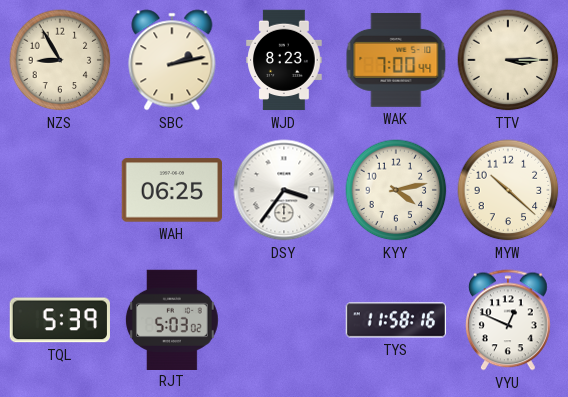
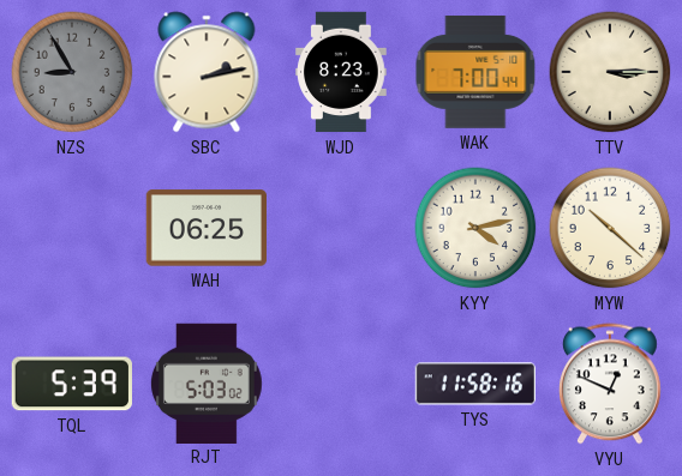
NZS dial: cream -> grey (72, 72)
DSY: 3:36 -> none (284, 190)
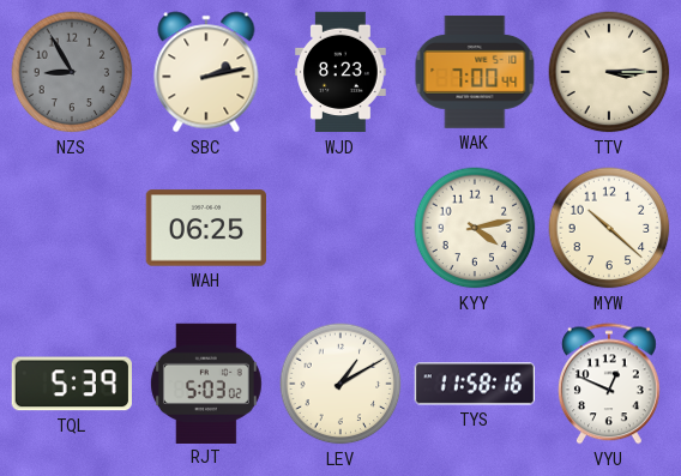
LEV: none -> 1:10 (340, 384)
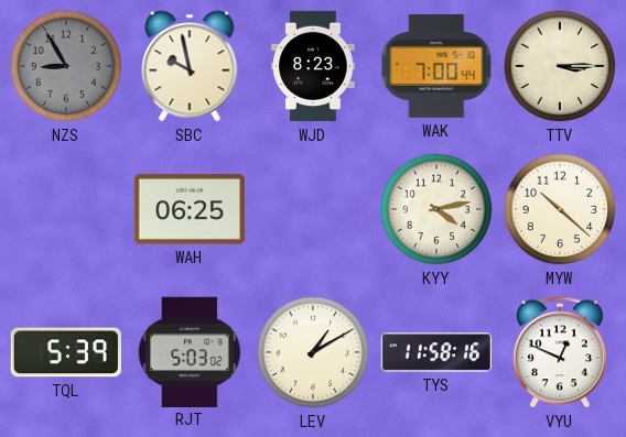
SBC: 2:13 -> 9:58 (190, 66)
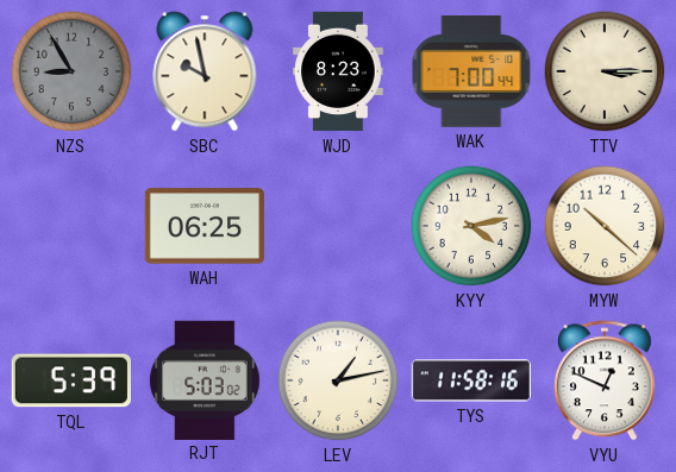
LEV: 1:10 -> 1:13 (338, 380)
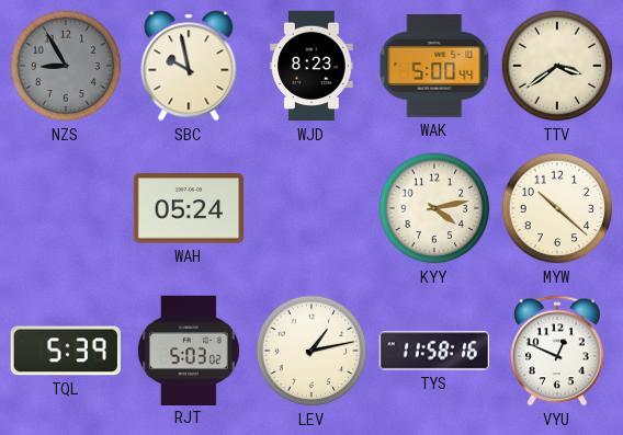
WAK: 7:00 -> 5:00 (434, 66)
TTV: 3:15 -> 3:39 (557, 66)
WAH: 06:25 -> 05:24 (188, 208)
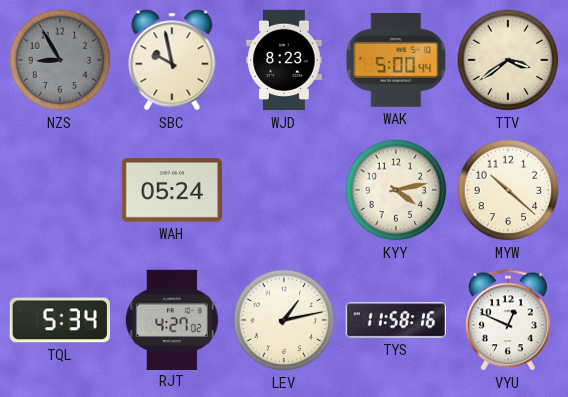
TQL: 5:39 -> 5:34 (60, 320)
RJT: 5:03 -> 4:27 (172, 319)
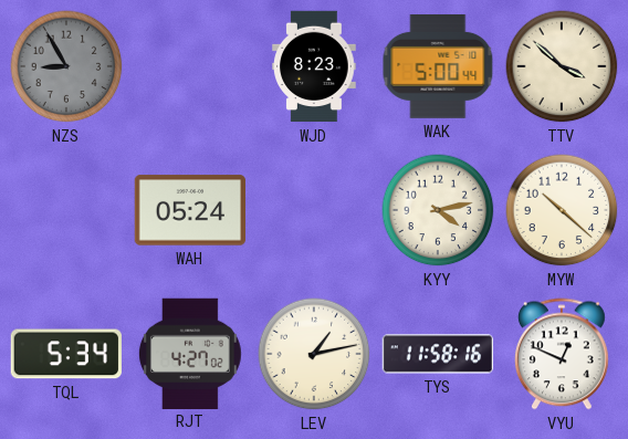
SBC: 9:58 -> none (172, 60)
TTV: 3:39 -> 3:52 (562, 66)
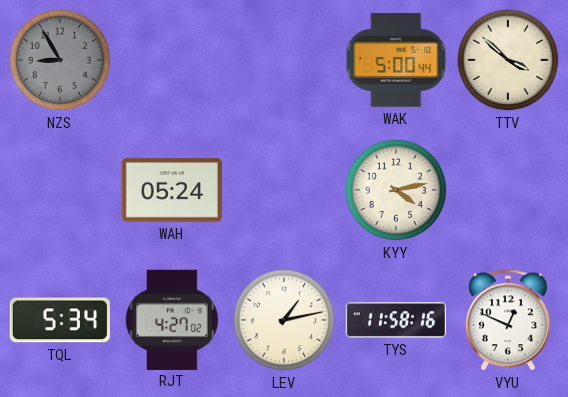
WJD: 8:23 -> none (314, 66)
MYW: 10:22 -> none (562, 210)
